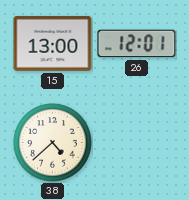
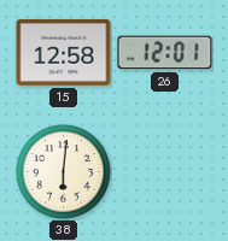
15: 13:00 -> 12:58 (64, 52)
38: 4:38 -> 6:01 (64, 172)
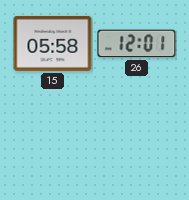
15: 12:58 -> 05:58 (53, 43)
38: 6:01 -> none (64, 172)
